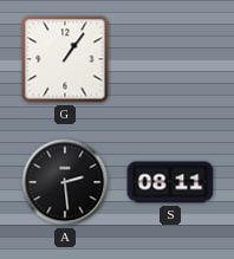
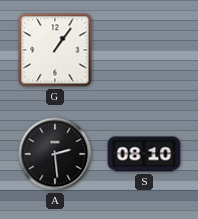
S: 08:11 -> 08:10 (144, 154)
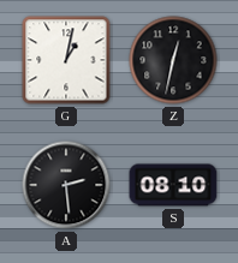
G: 1:06 -> 1:02 (66, 60)
Z: none -> 12:32 (173, 60)
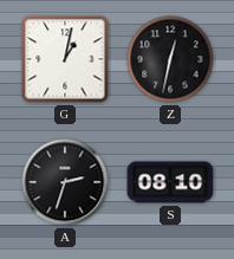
A: 2:29 -> 2:33 (65, 182)
